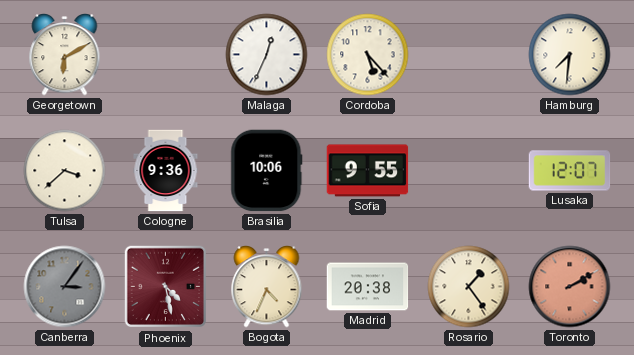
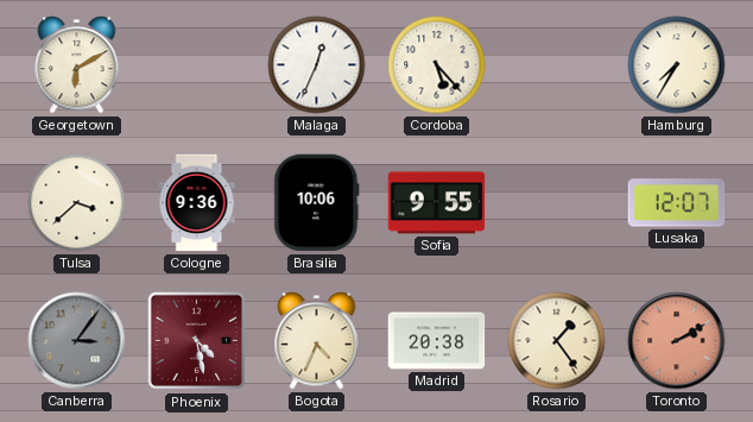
Hamburg: 7:31 -> 7:35 (677, 65)
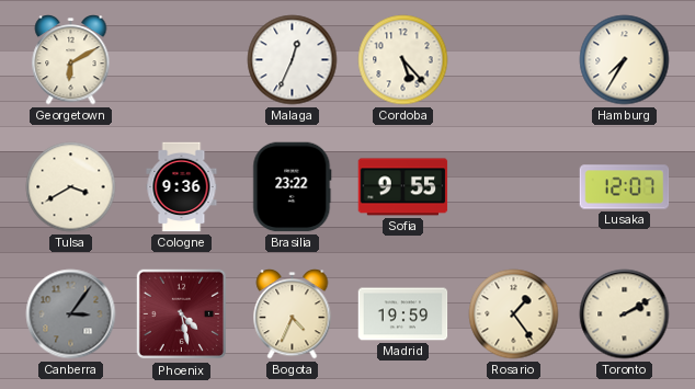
Tulsa: 3:38 -> 3:40 (71, 187)
Brasilia: 10:06 -> 23:22 (293, 187)
Madrid: 20:38 -> 19:59 (403, 314)
Toronto dial: salmon -> cream (625, 314)
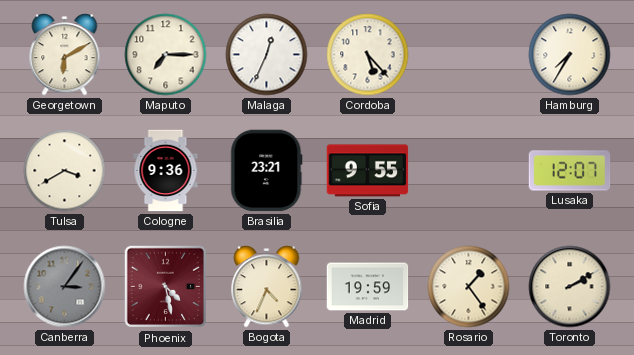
Maputo: none -> 7:15 (166, 55)
Brasilia: 23:22 -> 23:21 (267, 171)
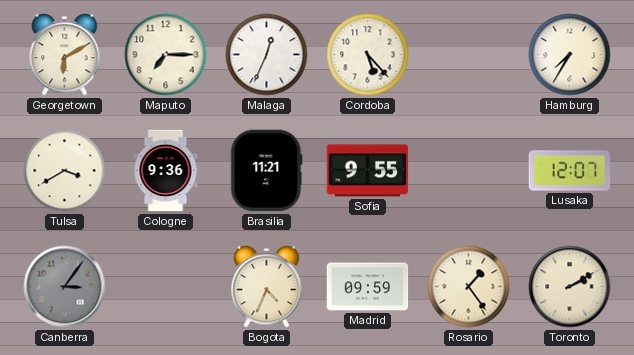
Brasilia: 23:21 -> 11:21 (267, 171)
Phoenix: 4:28 -> none (166, 287)
Madrid: 19:59 -> 09:59 (368, 287)
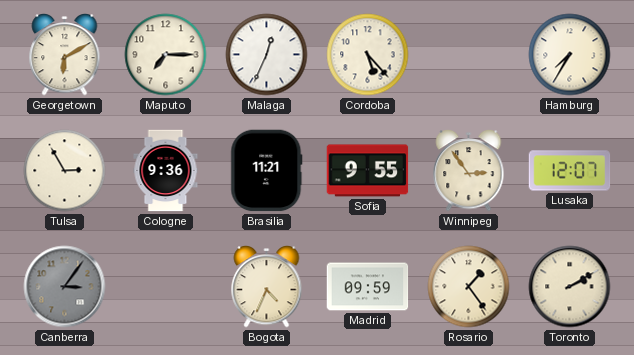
Tulsa: 3:40 -> 2:55 (65, 171)
Winnipeg: none -> 2:54 (469, 171)
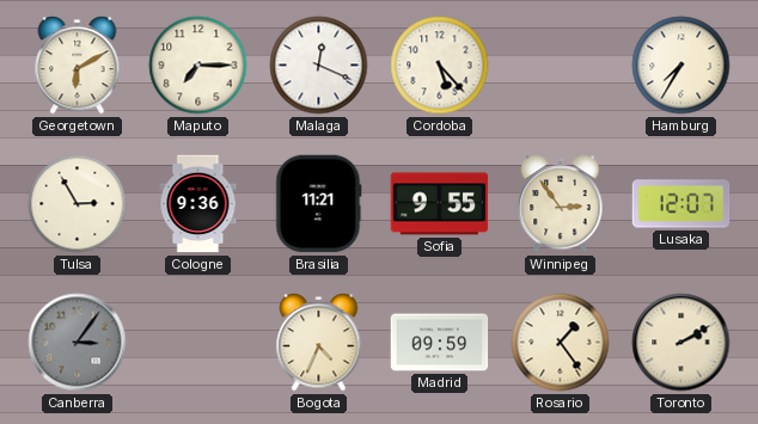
Malaga: 12:34 -> 12:19 (319, 66)
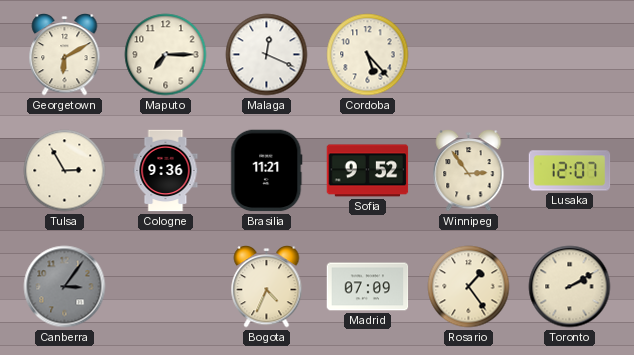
Hamburg: 7:35 -> none (681, 66)
Sofia: 9:55 -> 9:52 (368, 171)
Madrid: 09:59 -> 07:09 (368, 287)
